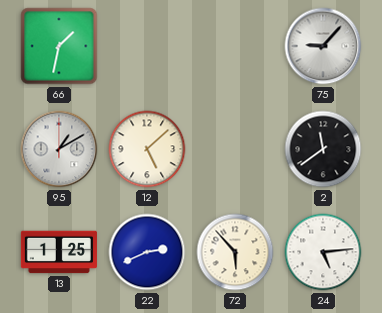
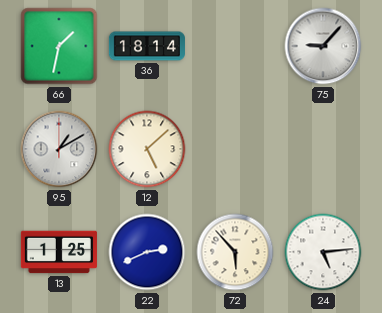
36: none -> 18:14 (147, 46)
2: 11:39 -> none (323, 149)
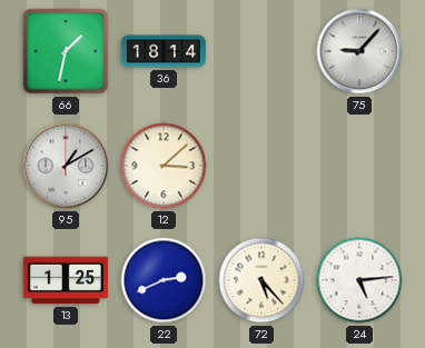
12: 5:08 -> 3:08 (164, 166)
72: 5:53 -> 5:23 (261, 280)
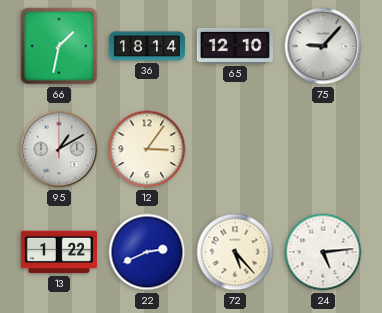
65: none -> 12:10 (235, 46)
12: 3:08 -> 3:06 (147, 149)
13: 1:25 -> 1:22 (59, 252)
